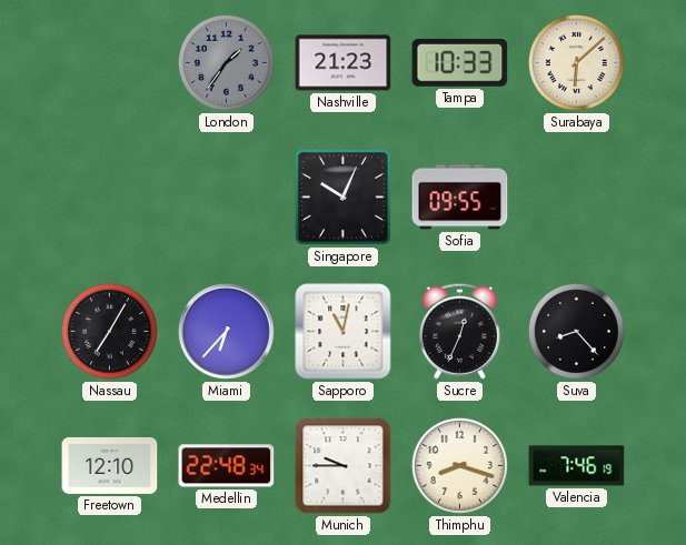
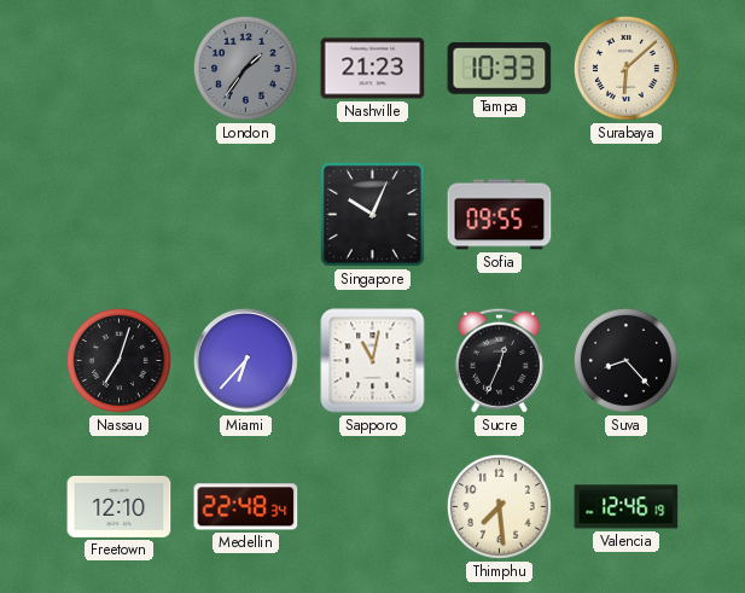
Nassau: 7:05 -> 7:03 (118, 360)
Munich: 9:45 -> none (344, 466)
Thimphu: 8:18 -> 7:29 (499, 506)
Valencia: 7:46 -> 12:46 (627, 507)
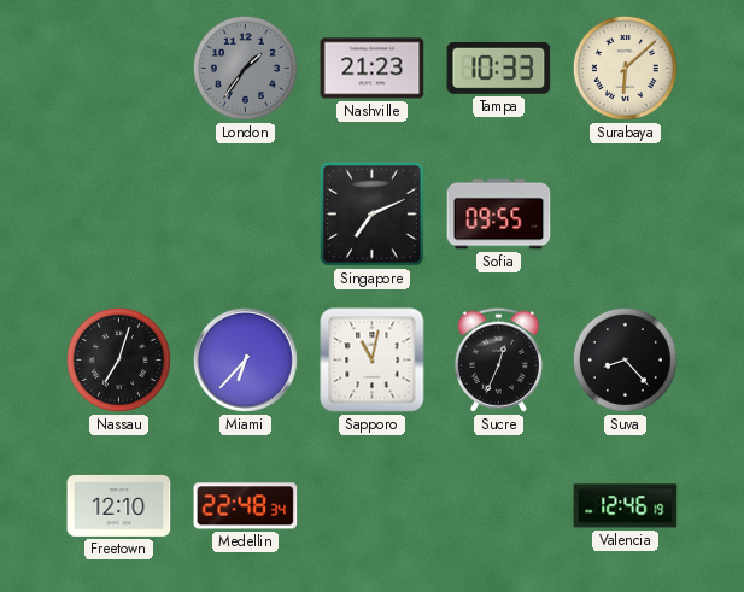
Singapore: 10:04 -> 7:11 (373, 215)
Thimphu: 7:29 -> none (499, 506)
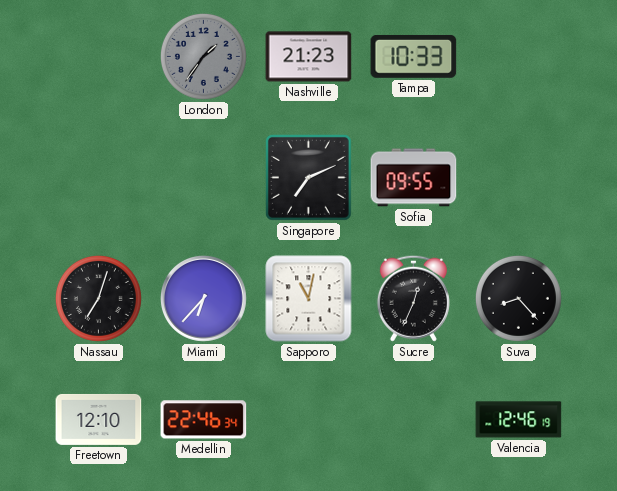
Surabaya: 6:08 -> none (625, 68)
Medellin: 22:48 -> 22:46 (204, 420)
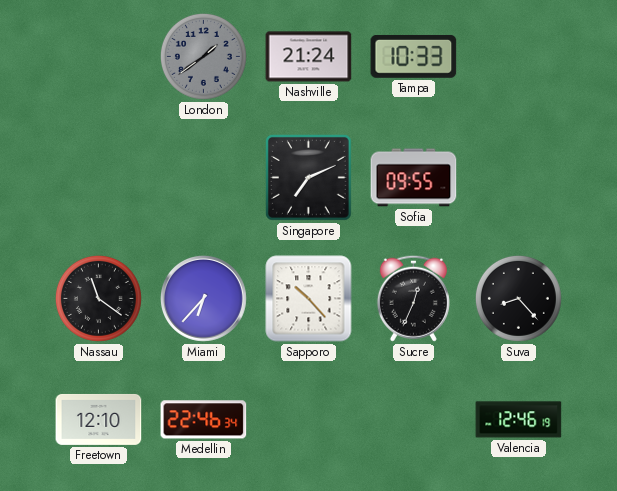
London: 1:36 -> 1:39 (203, 56)
Nashville: 21:23 -> 21:24 (309, 57)
Nassau: 7:03 -> 11:21 (98, 298)
Sapporo: 11:02 -> 10:23 (309, 299)
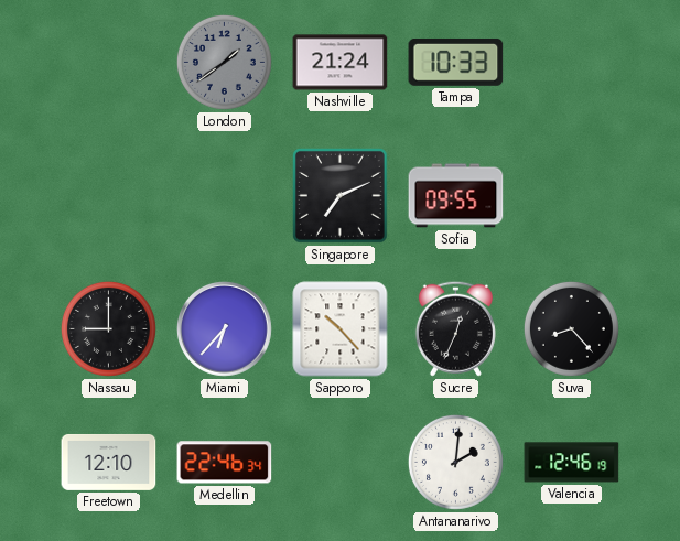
Nassau: 11:21 -> 9:00 (108, 328)
Antananarivo: none -> 2:01 (455, 462)
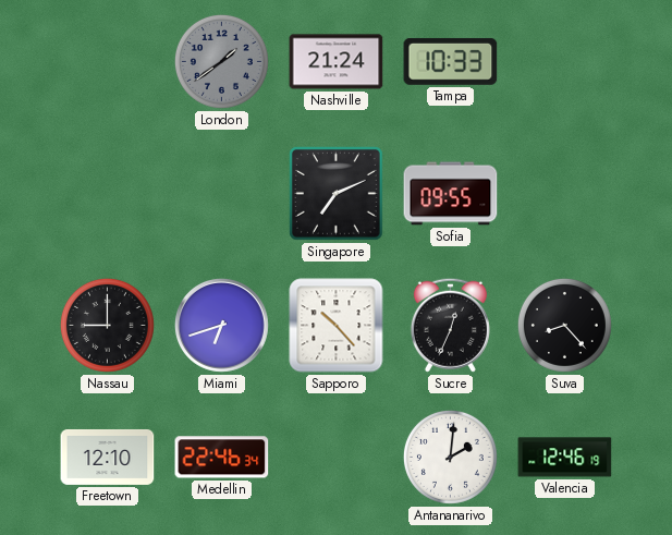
Miami: 6:37 -> 6:42 (221, 325)
